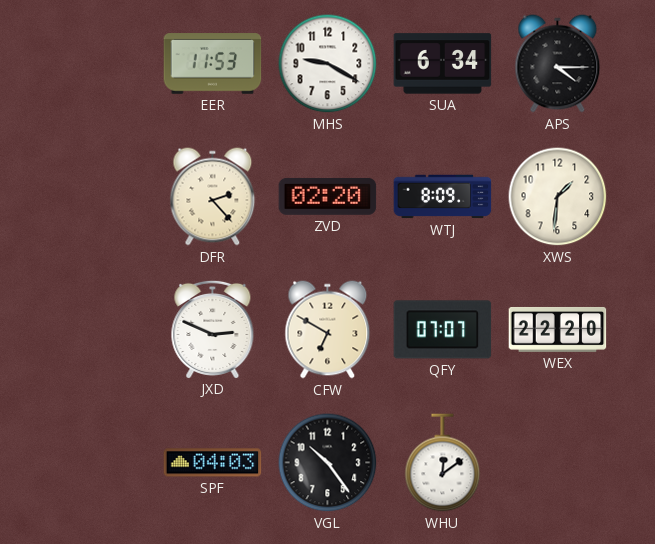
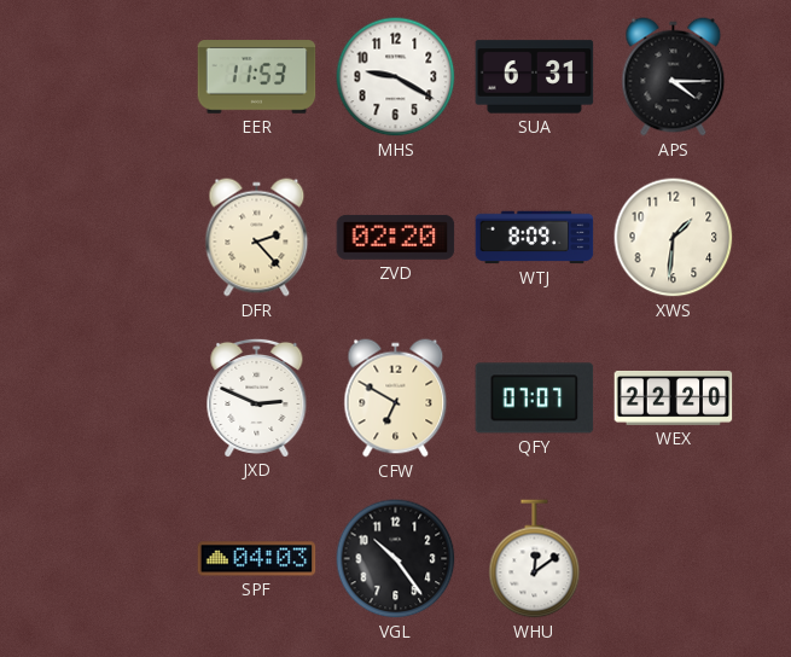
SUA: 6:34 -> 6:31 (535, 77)
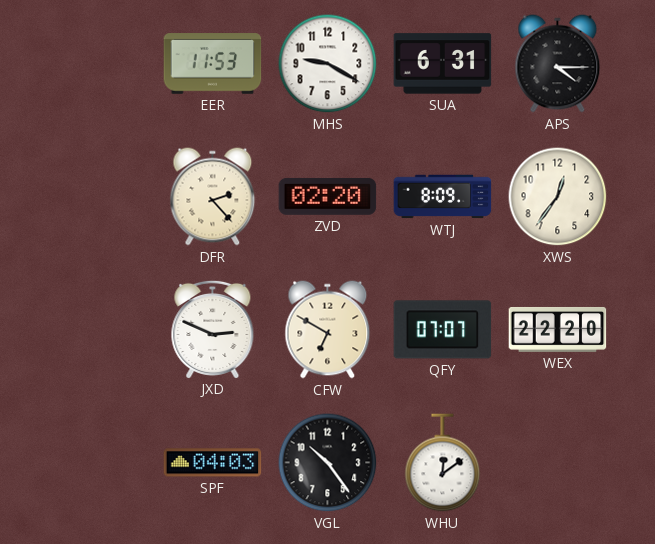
XWS: 1:31 -> 12:36 (558, 197)
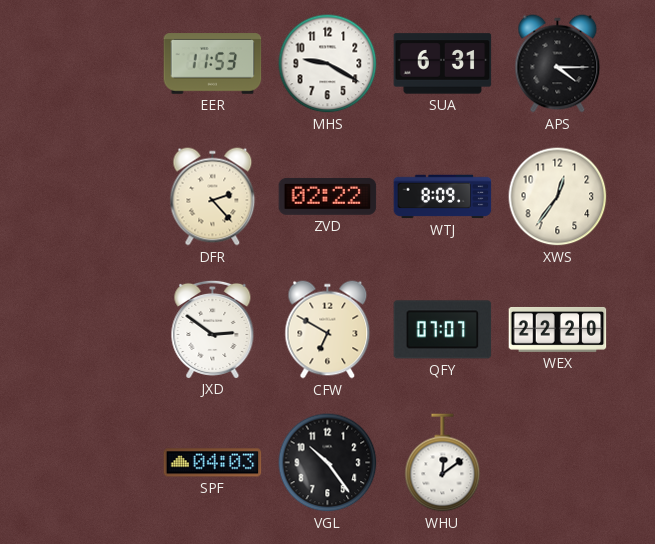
ZVD: 02:20 -> 02:22 (328, 197)
JXD: 2:49 -> 2:51 (213, 329)
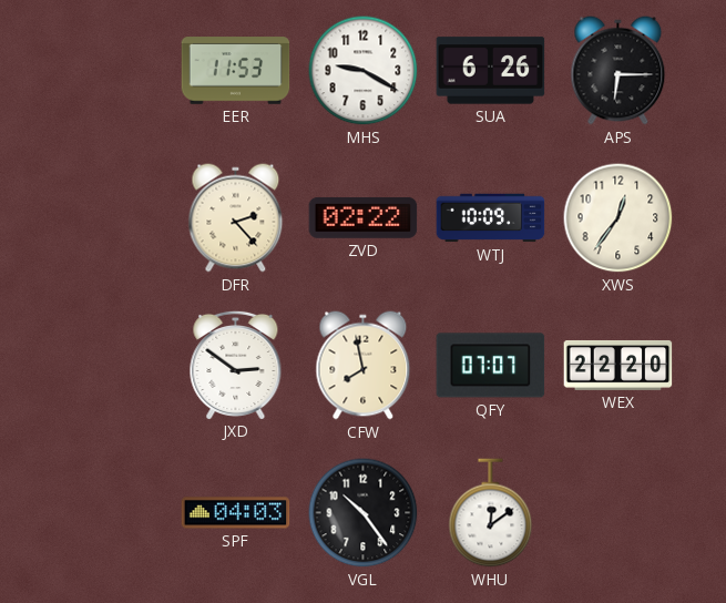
SUA: 6:31 -> 6:26 (491, 71)
APS: 4:15 -> 6:15 (618, 71)
WTJ: 8:09 -> 10:09 (491, 218)
CFW: 6:50 -> 7:58 (364, 366)
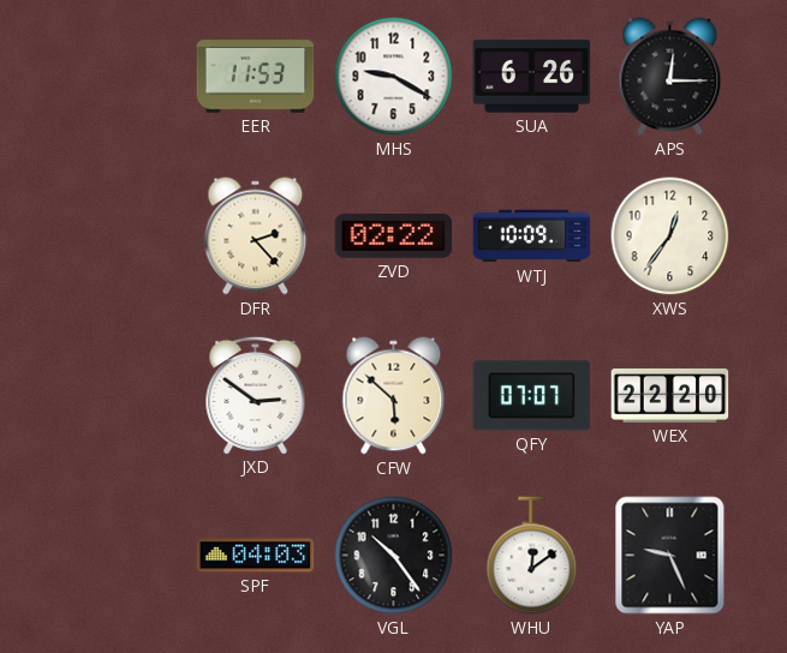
APS: 6:15 -> 12:15 (670, 77)
CFW: 7:58 -> 5:52 (394, 396)
YAP: none -> 9:26 (670, 556)
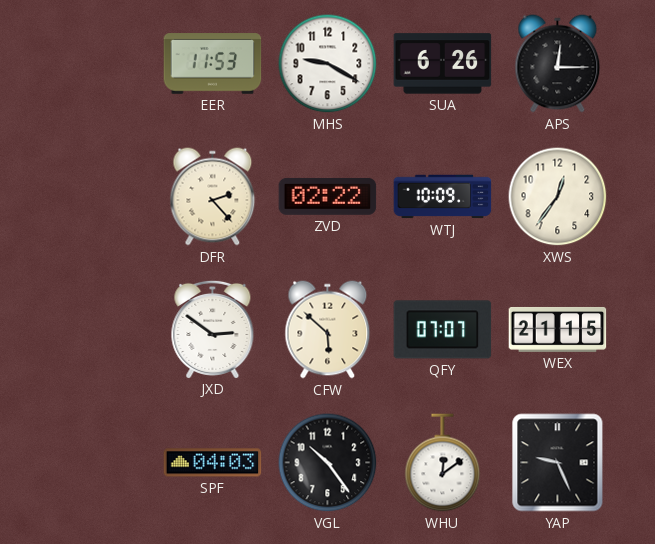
WEX: 22:20 -> 21:15 (558, 329)
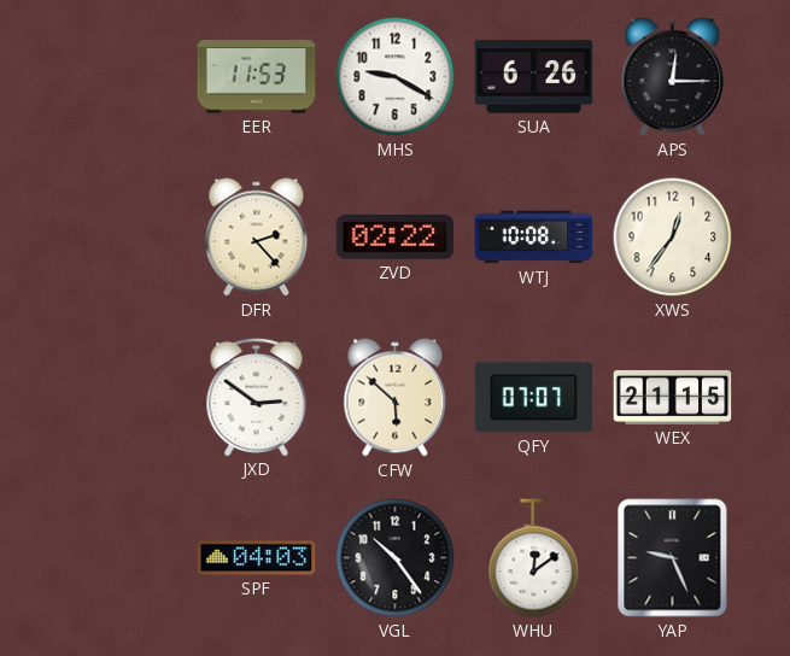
WTJ: 10:09 -> 10:08 (534, 238)
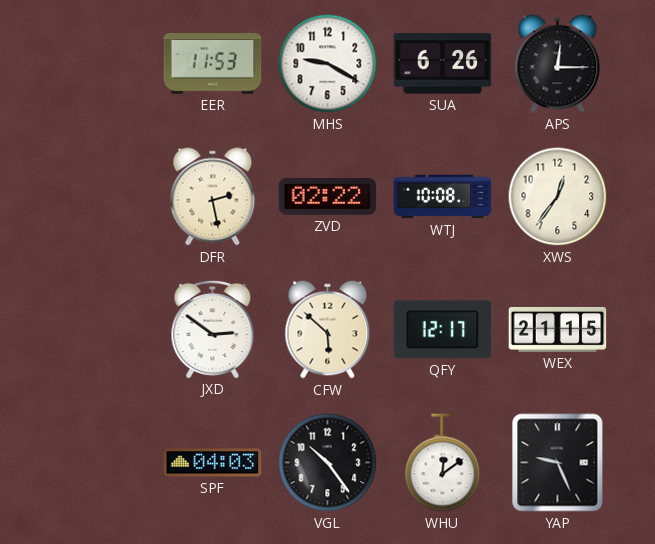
DFR: 2:23 -> 2:28 (213, 197)
QFY: 07:07 -> 12:17 (443, 330)
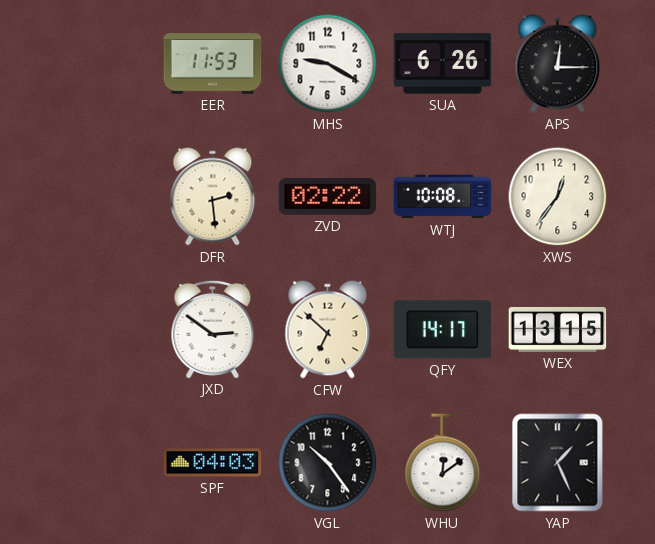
DFR: 2:28 -> 2:29 (213, 197)
CFW: 5:52 -> 6:52 (328, 330)
QFY: 12:17 -> 14:17 (443, 330)
WEX: 21:15 -> 13:15 (558, 329)
YAP: 9:26 -> 1:26 (558, 463)
